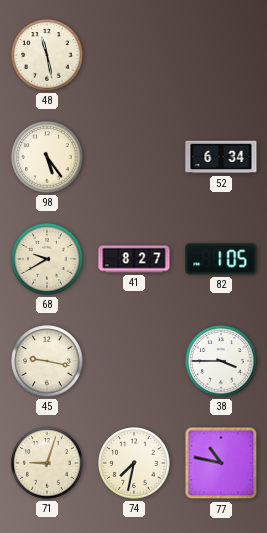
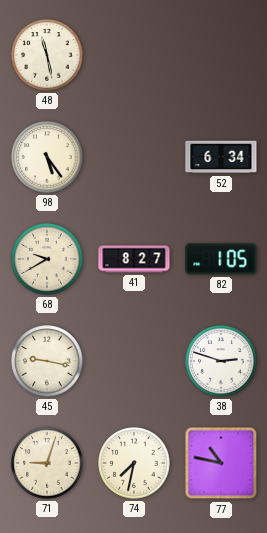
38: 3:45 -> 2:48 (221, 361)
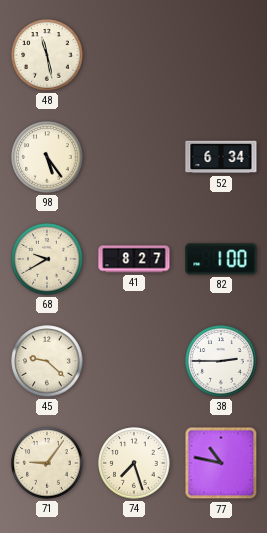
82: 1:05 -> 1:00 (221, 259)
45: 9:17 -> 9:22 (47, 361)
38: 2:48 -> 2:45 (221, 361)
71: 9:03 -> 9:06 (47, 463)
74: 7:32 -> 7:27 (134, 463)
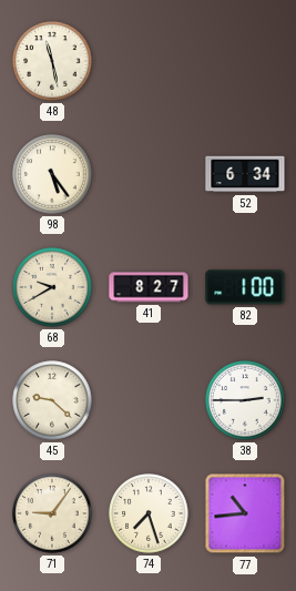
77: 10:47 -> 10:44 (245, 513)
